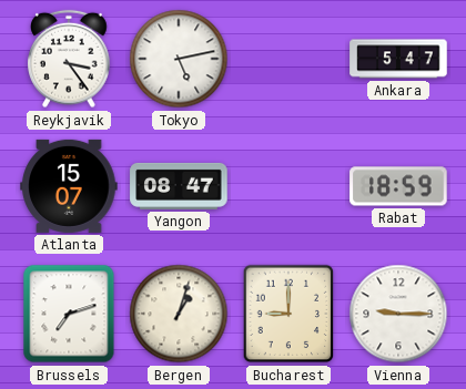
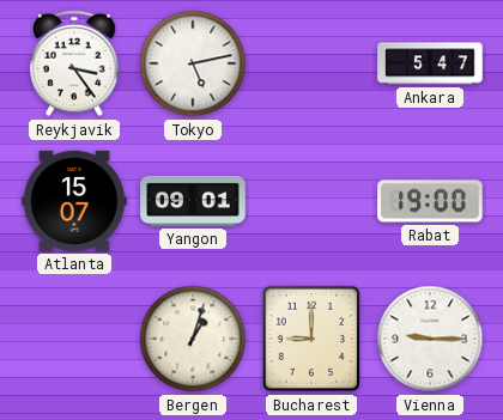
Yangon: 08:47 -> 09:01 (193, 201)
Rabat: 18:59 -> 19:00 (430, 201)
Brussels: 7:12 -> none (69, 314)
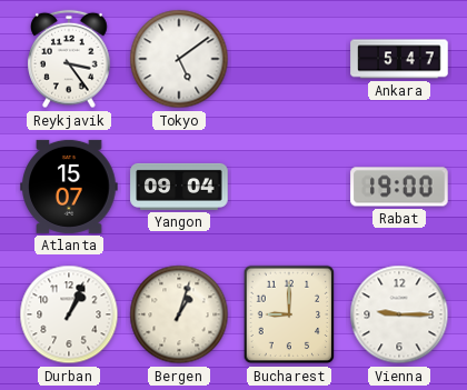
Tokyo: 5:13 -> 5:09 (179, 59)
Yangon: 09:01 -> 09:04 (179, 187)
Durban: none -> 1:04 (69, 314)
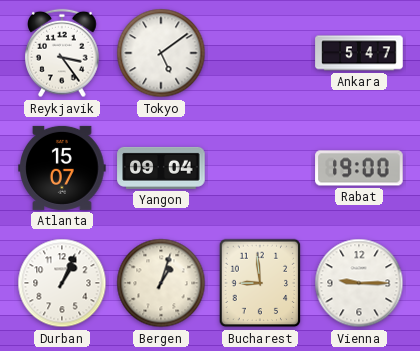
Bucharest: 9:00 -> 8:59 (260, 283)
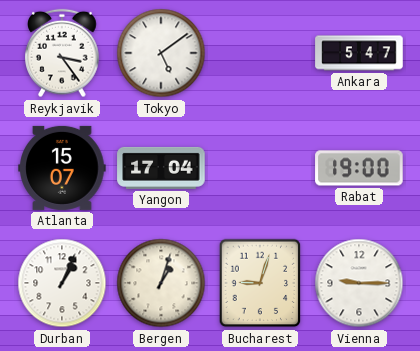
Yangon: 09:04 -> 17:04 (161, 168)
Bucharest: 8:59 -> 9:03 (260, 283)
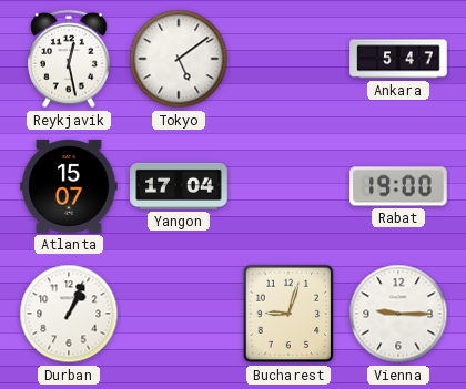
Reykjavik: 3:24 -> 12:28 (70, 59)
Bergen: 1:03 -> none (161, 283)
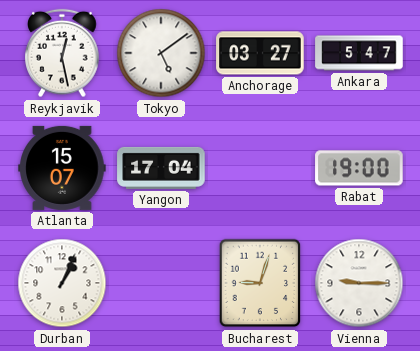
Anchorage: none -> 03:27 (260, 53)
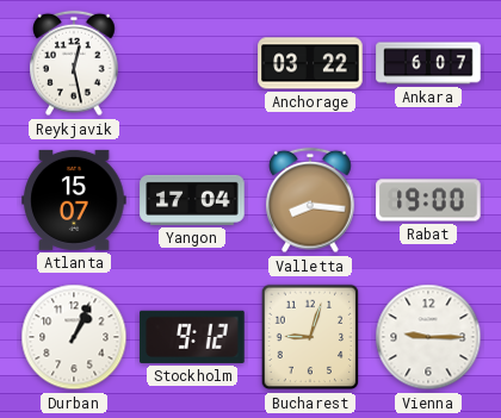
Tokyo: 5:09 -> none (161, 53)
Anchorage: 03:27 -> 03:22 (310, 63)
Ankara: 5:47 -> 6:07 (428, 63)
Valletta: none -> 8:16 (311, 200)
Stockholm: none -> 9:12 (192, 337)
